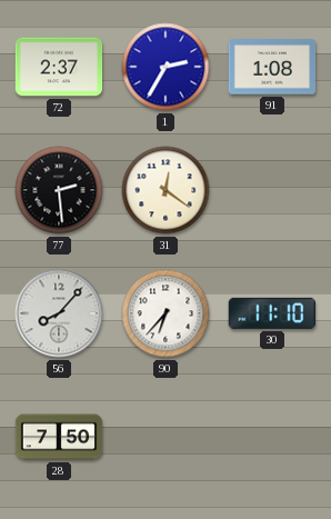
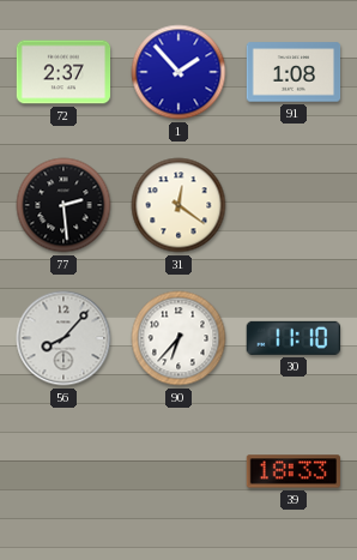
1: 2:35 -> 1:53 (179, 72)
28: 7:50 -> none (59, 437)
39: none -> 18:33 (292, 471)
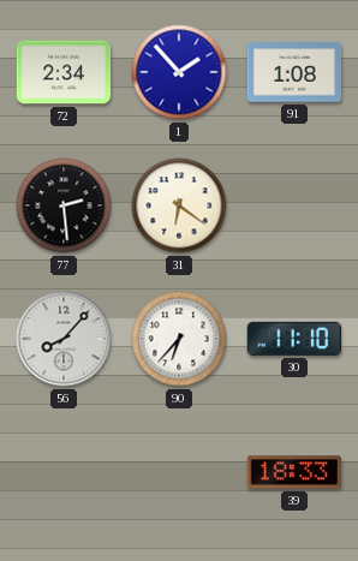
72: 2:37 -> 2:34 (64, 72)
31: 12:21 -> 6:21 (179, 205)
